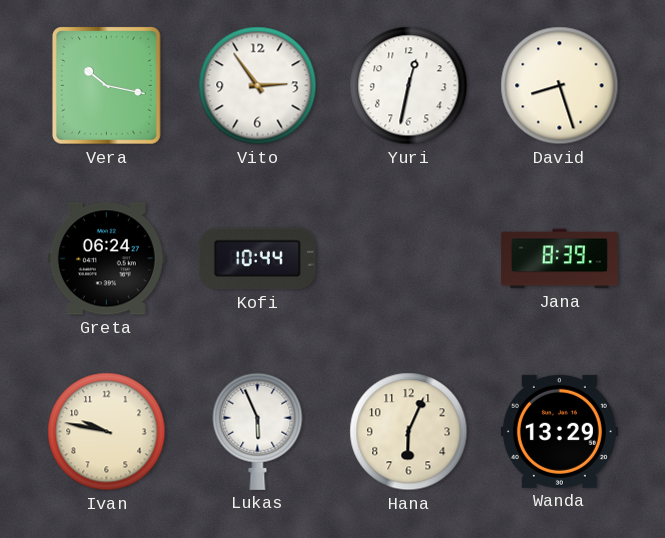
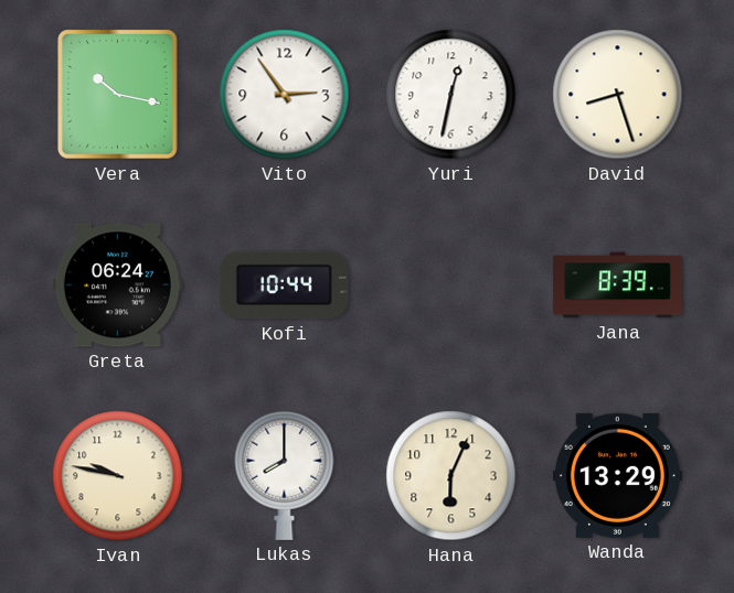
Lukas: 5:56 -> 8:00 (285, 475)
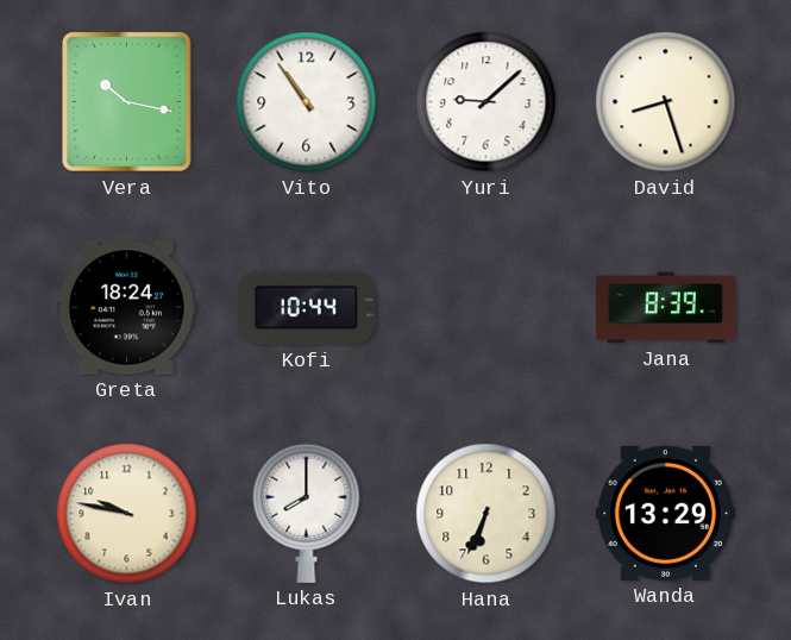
Vito: 2:54 -> 10:54 (307, 102)
Yuri: 12:32 -> 9:08 (486, 102)
Greta: 06:24 -> 18:24 (126, 308)
Hana: 6:04 -> 6:34 (486, 514)
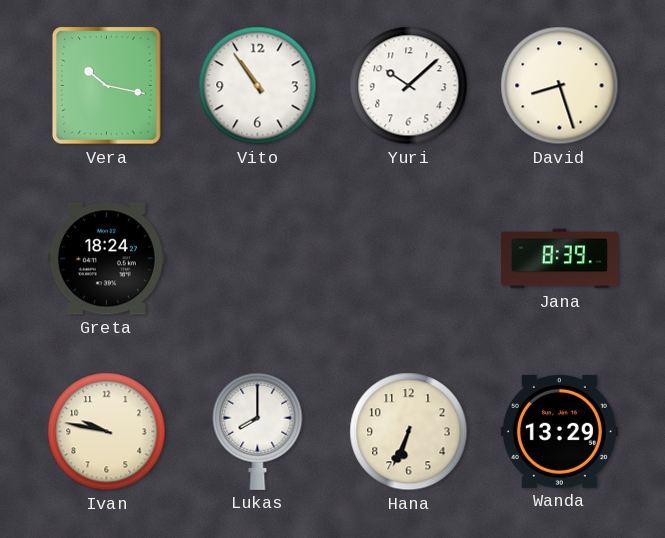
Yuri: 9:08 -> 10:08 (409, 86)
Kofi: 10:44 -> none (306, 308)
